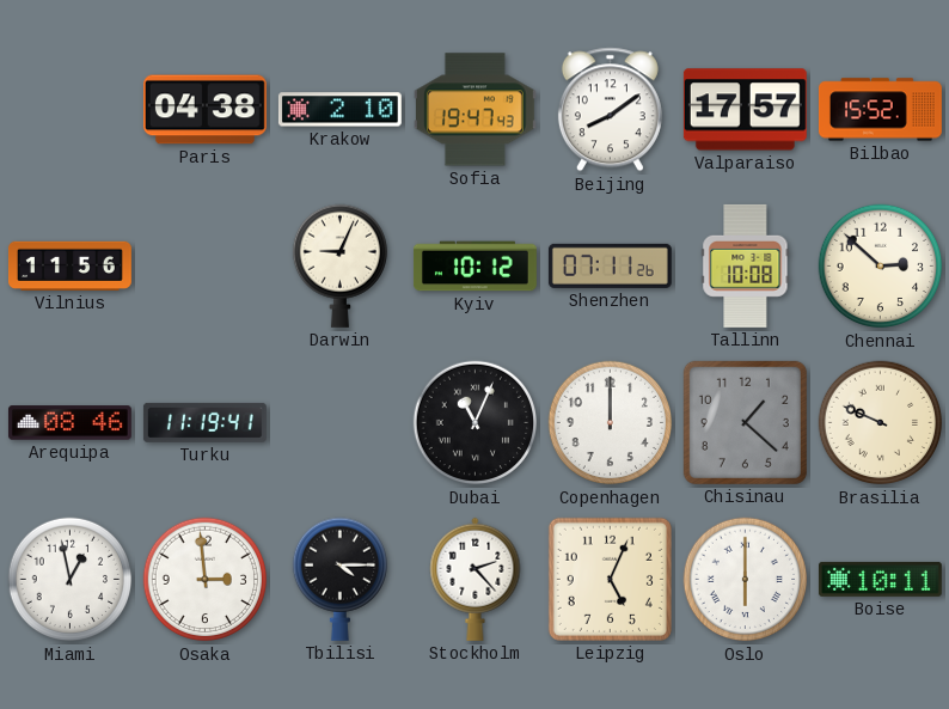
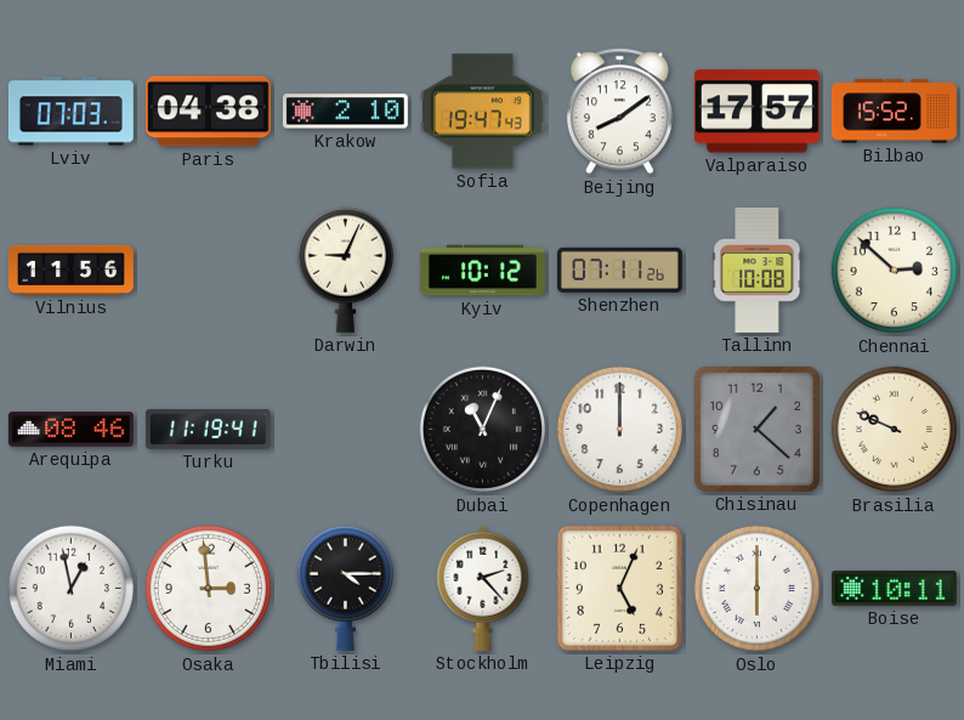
Lviv: none -> 07:03 (70, 112)
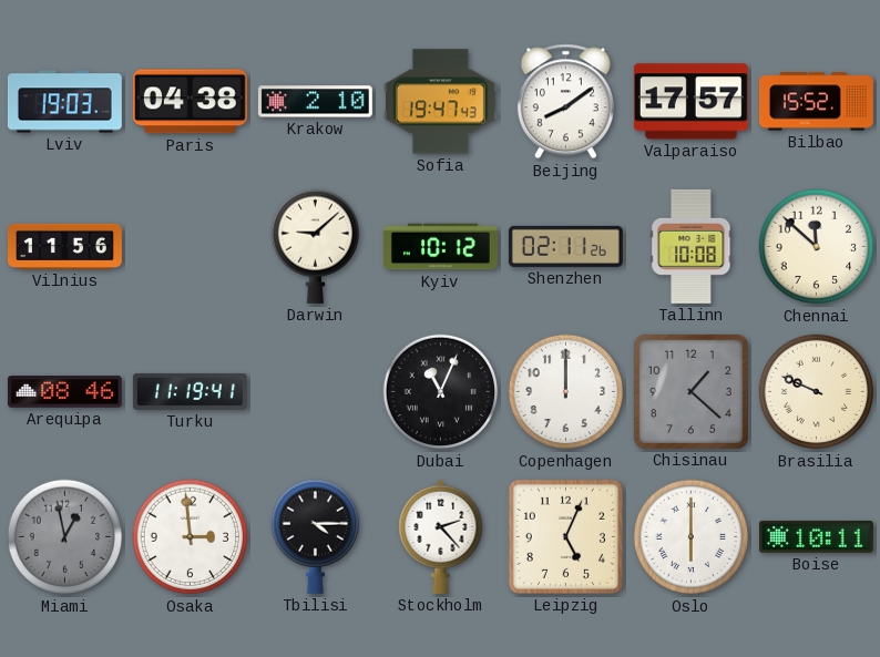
Lviv: 07:03 -> 19:03 (64, 102)
Darwin: 9:04 -> 9:08 (315, 246)
Shenzhen: 07:11 -> 02:11 (565, 246)
Chennai: 2:52 -> 11:52 (817, 247)
Miami dial: white -> grey (65, 537)
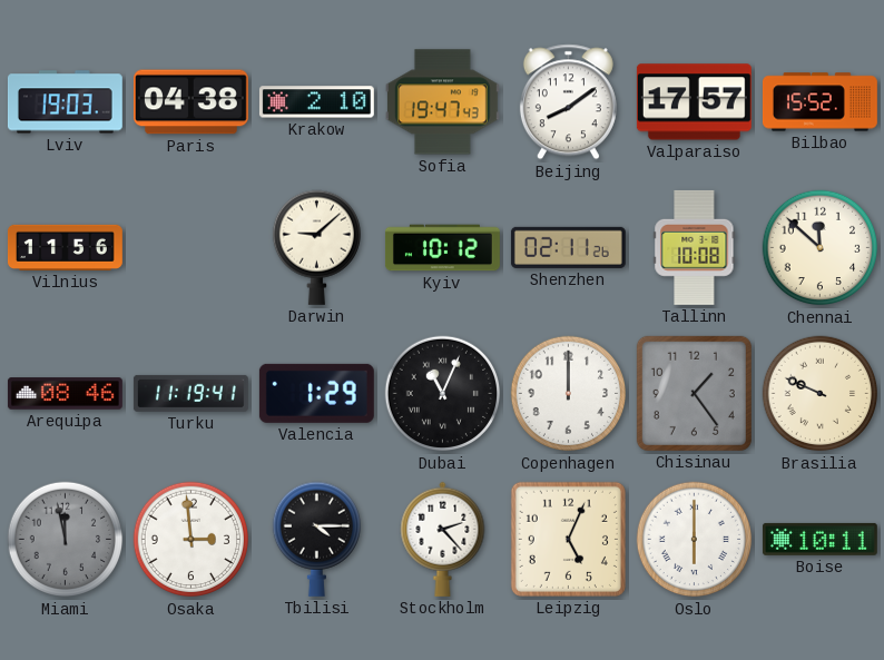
Valencia: none -> 1:29 (316, 393)
Chisinau: 1:22 -> 1:24 (694, 393)
Miami: 12:58 -> 11:58 (66, 540)
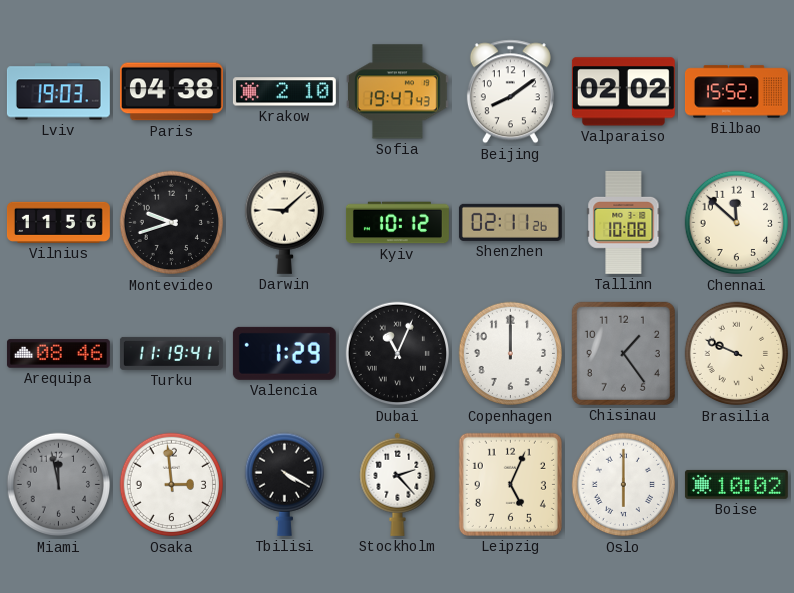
Valparaiso: 17:57 -> 02:02 (623, 92)
Montevideo: none -> 9:42 (172, 223)
Tbilisi: 4:15 -> 4:20 (284, 484)
Boise: 10:11 -> 10:02 (736, 484)
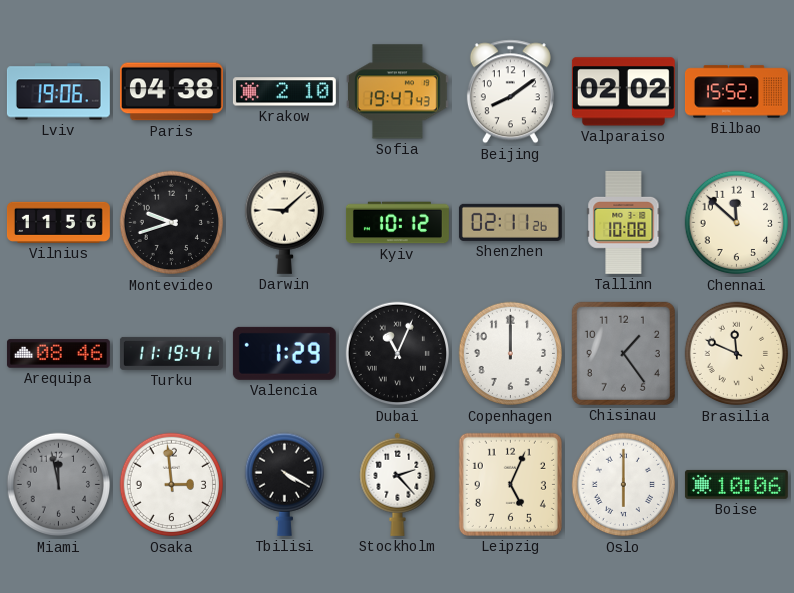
Lviv: 19:03 -> 19:06 (58, 92)
Brasilia: 9:49 -> 11:49 (737, 354)
Boise: 10:02 -> 10:06 (736, 484)
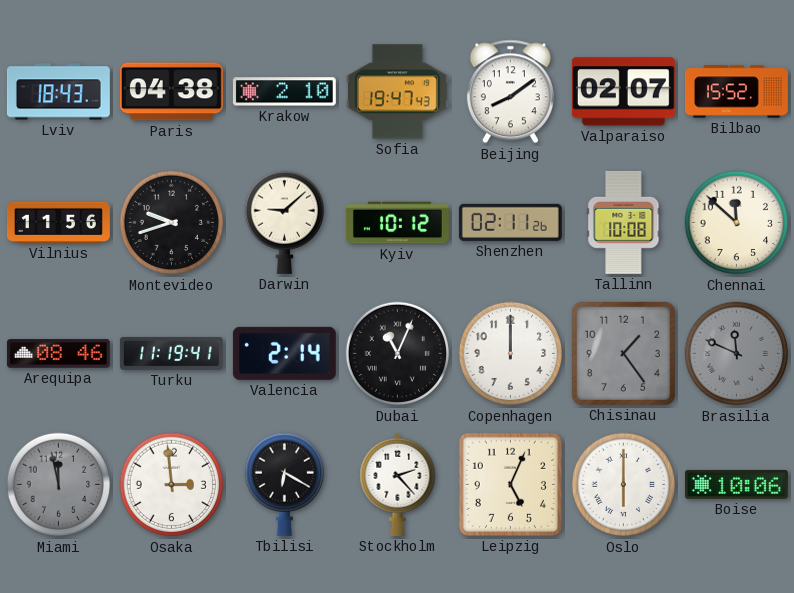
Lviv: 19:06 -> 18:43 (58, 92)
Valparaiso: 02:02 -> 02:07 (623, 92)
Valencia: 1:29 -> 2:14 (284, 353)
Brasilia dial: cream -> grey (737, 354)
Tbilisi: 4:20 -> 6:20 (284, 484)
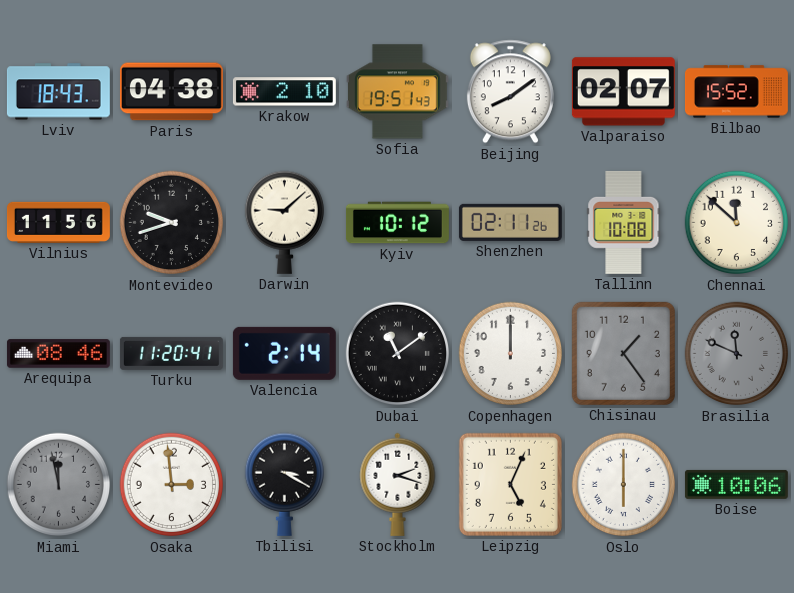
Sofia: 19:47 -> 19:51 (397, 92)
Turku: 11:19 -> 11:20 (171, 353)
Dubai: 11:04 -> 11:09 (398, 354)
Tbilisi: 6:20 -> 3:20 (284, 484)
Stockholm: 2:23 -> 2:18 (398, 484)
